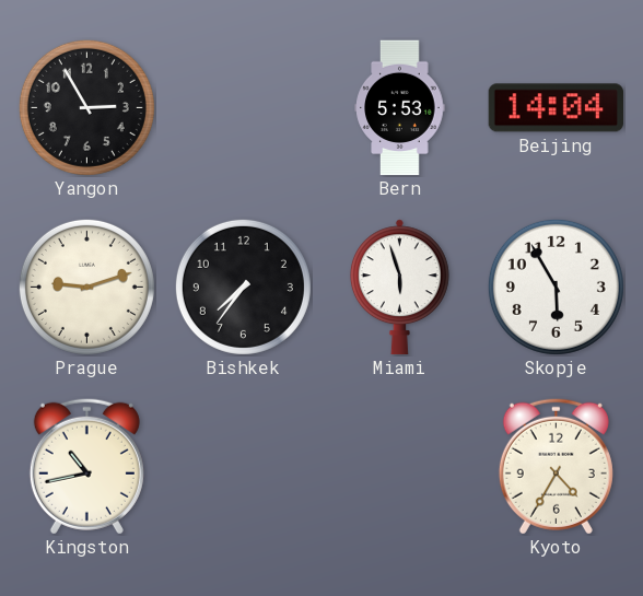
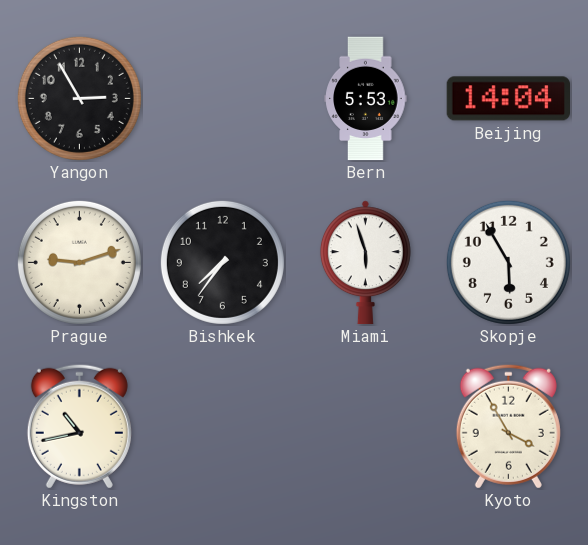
Kyoto: 4:35 -> 3:55 (508, 426)
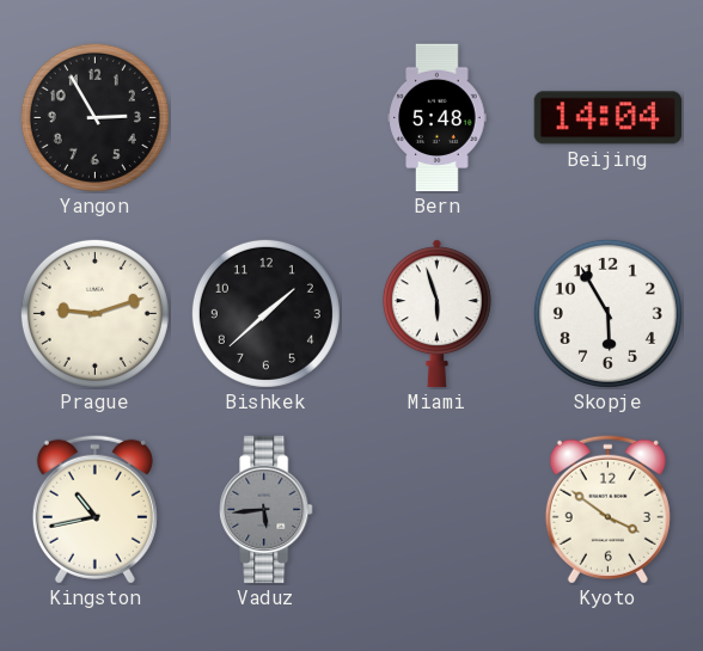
Bern: 5:53 -> 5:48 (438, 118)
Bishkek: 7:36 -> 1:38 (265, 313)
Vaduz: none -> 5:44 (267, 510)
Kyoto: 3:55 -> 3:51 (607, 509)
